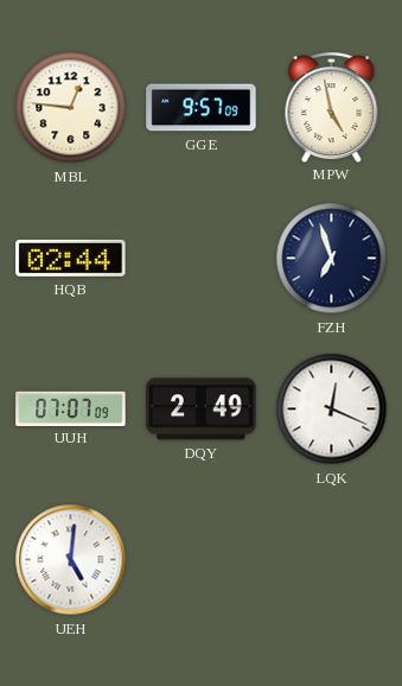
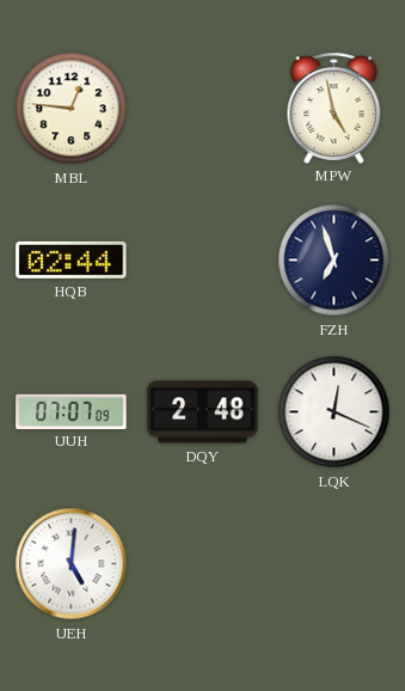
GGE: 9:57 -> none (202, 108)
DQY: 2:49 -> 2:48 (203, 412)
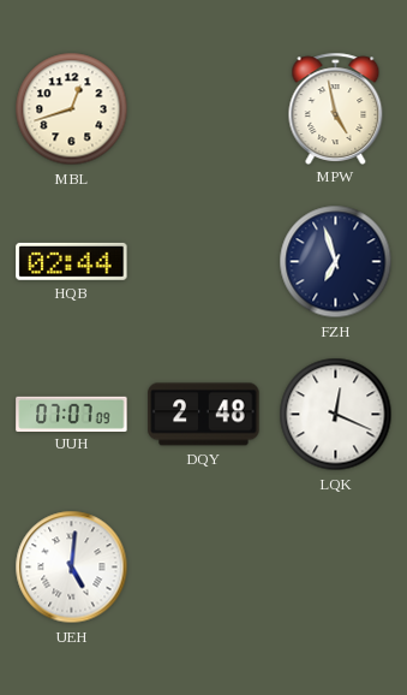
MBL: 12:46 -> 12:42 (72, 109)
